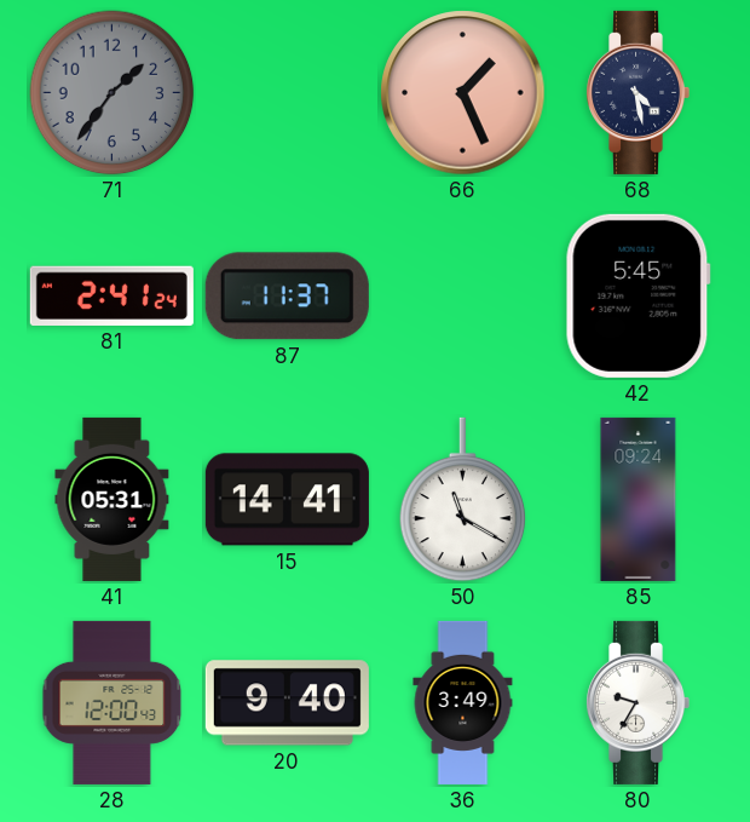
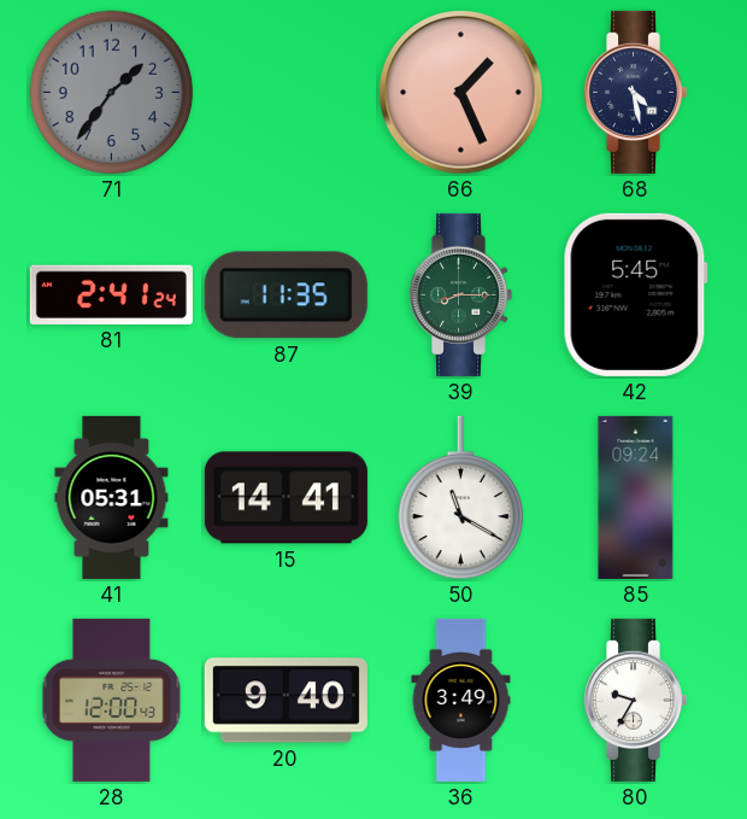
87: 11:37 -> 11:35 (286, 296)
39: none -> 8:15 (461, 294)
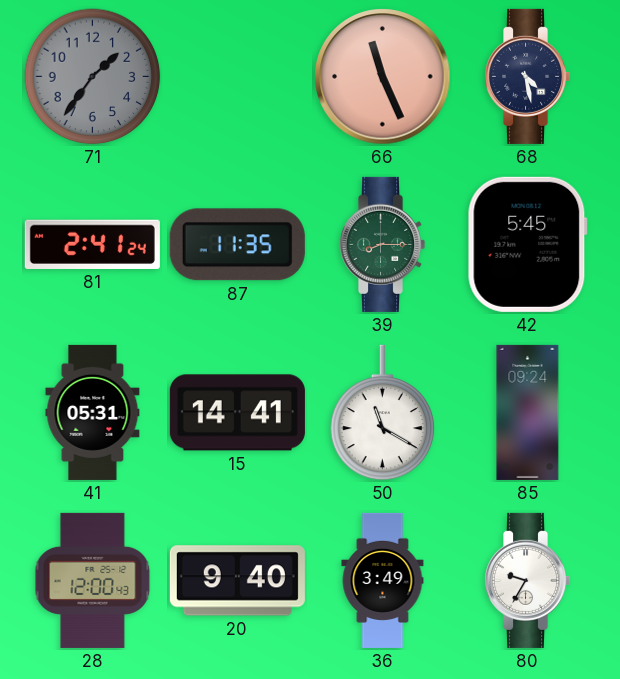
66: 1:26 -> 11:26 (383, 77)
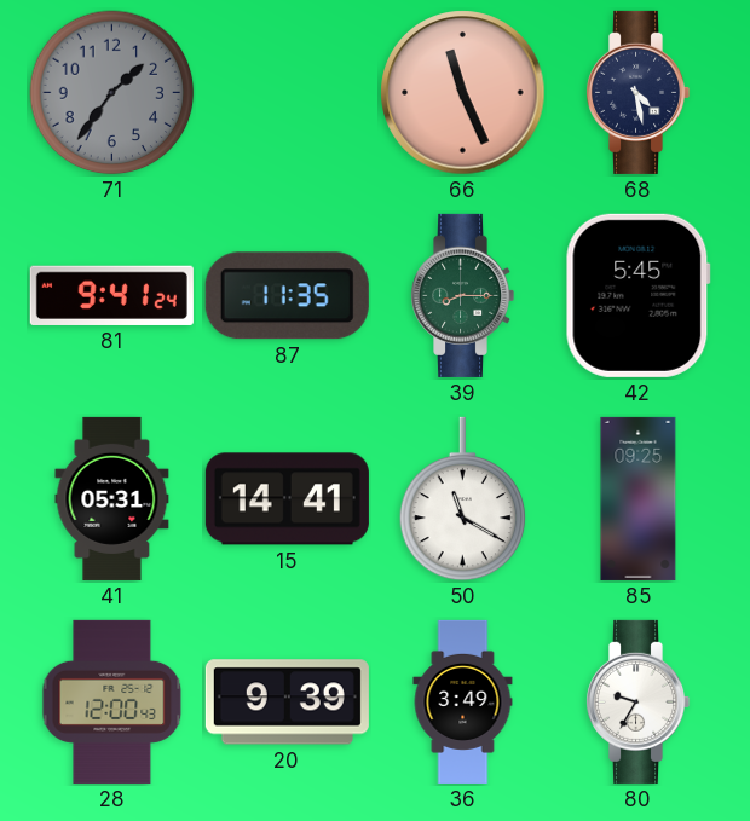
81: 2:41 -> 9:41 (111, 295)
85: 09:24 -> 09:25 (639, 498)
20: 9:40 -> 9:39 (287, 703)
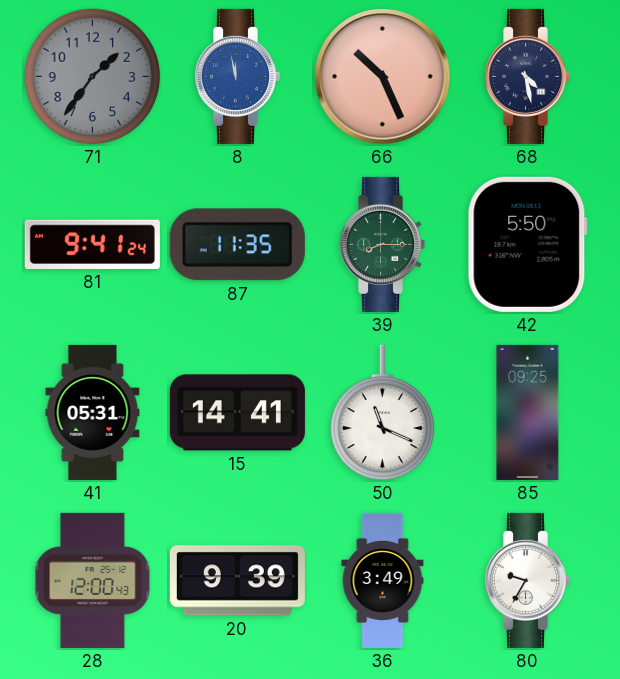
8: none -> 11:58 (238, 76)
66: 11:26 -> 10:26 (383, 77)
42: 5:45 -> 5:50 (527, 244)
50: 11:20 -> 11:19 (383, 413)
